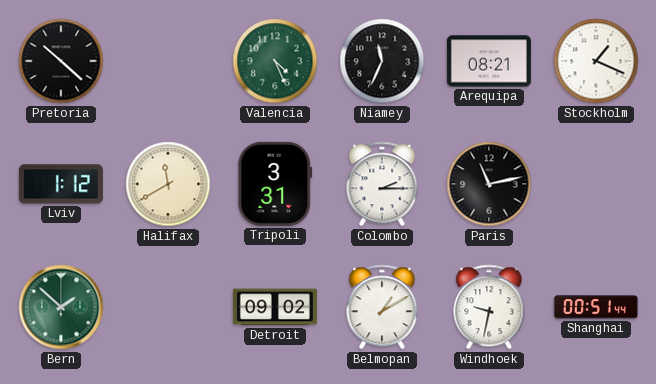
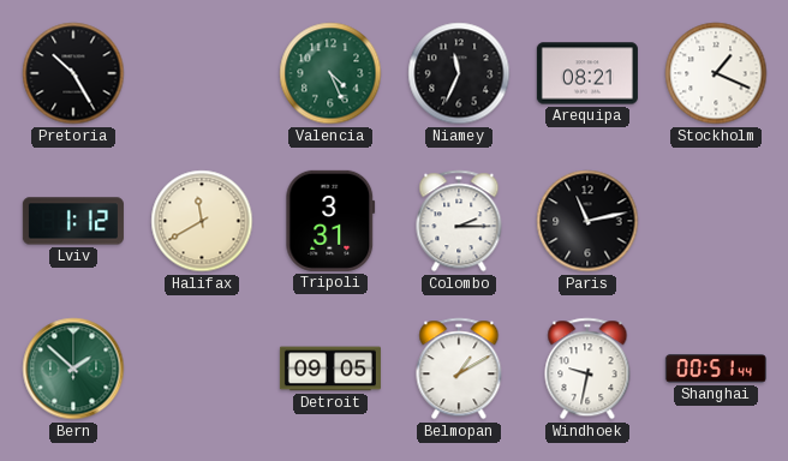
Pretoria: 10:22 -> 10:25 (73, 73)
Detroit: 09:02 -> 09:05 (330, 369)
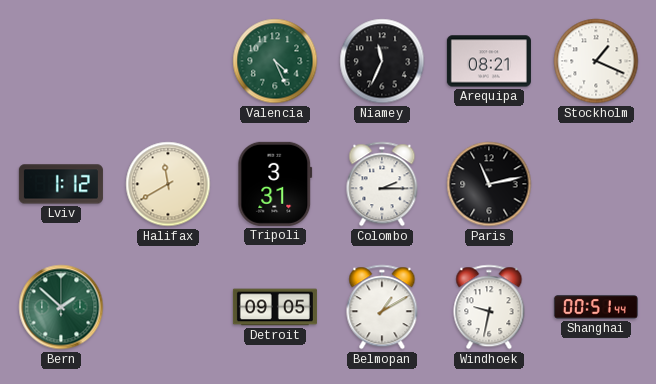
Pretoria: 10:25 -> none (73, 73)
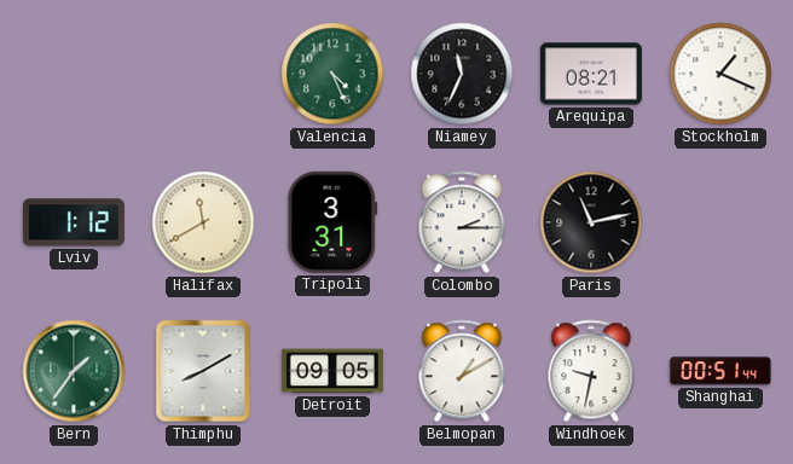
Bern: 1:52 -> 1:36 (74, 371)
Thimphu: none -> 8:10 (203, 371)
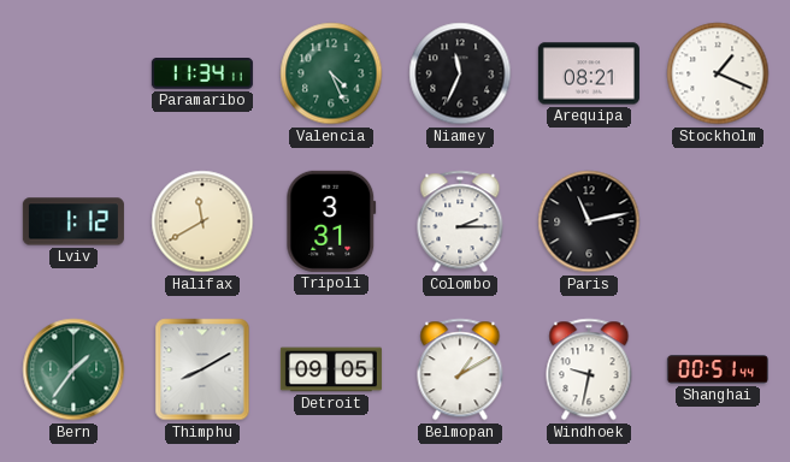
Paramaribo: none -> 11:34 (202, 75)
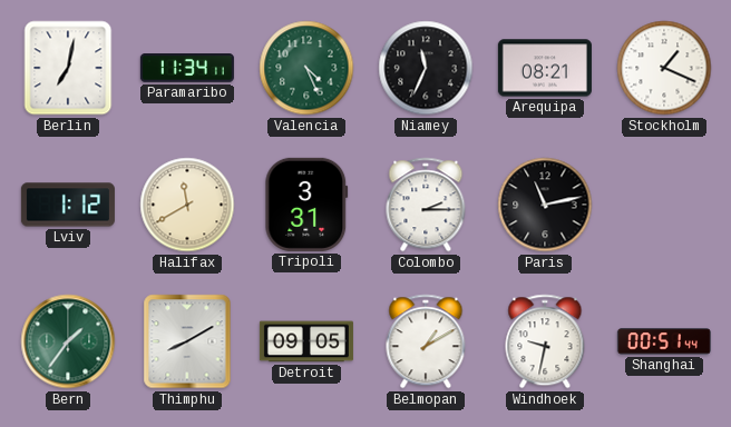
Berlin: none -> 7:02 (68, 68)
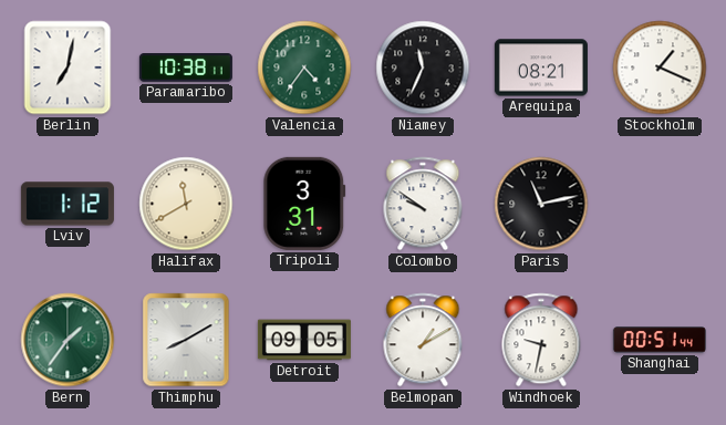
Paramaribo: 11:34 -> 10:38 (186, 69)
Valencia: 4:26 -> 4:36 (304, 68)
Colombo: 2:15 -> 9:51 (423, 204)
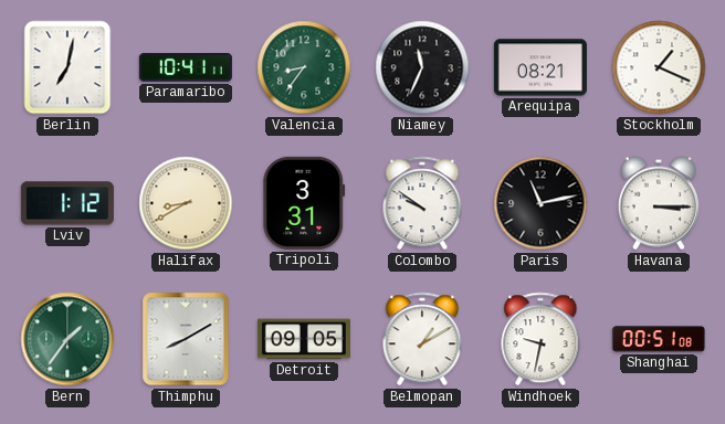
Paramaribo: 10:38 -> 10:41 (186, 68)
Valencia: 4:36 -> 8:36 (304, 67)
Halifax: 11:40 -> 8:40 (186, 203)
Havana: none -> 3:15 (659, 203)
Shanghai: 00:51:44 -> 00:51:08 (659, 339)
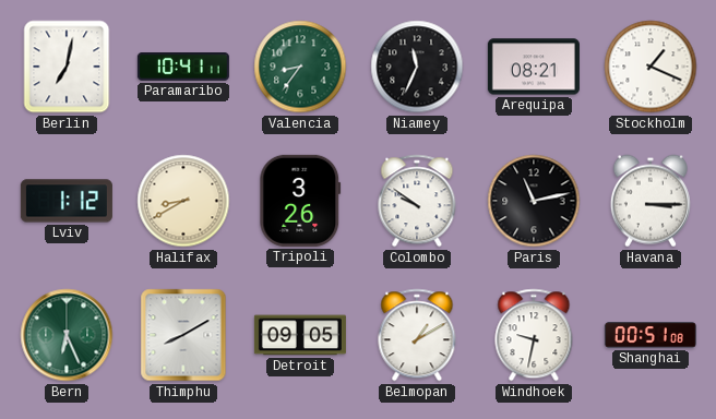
Tripoli: 3:31 -> 3:26 (300, 201)
Bern: 1:36 -> 6:26 (67, 335)
